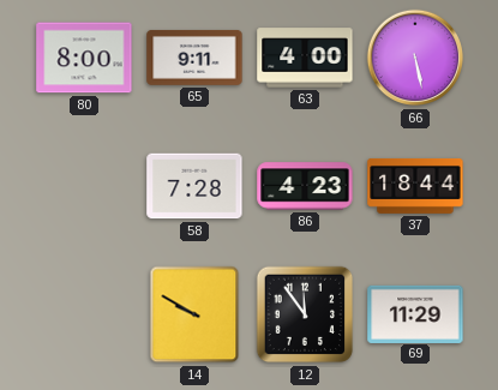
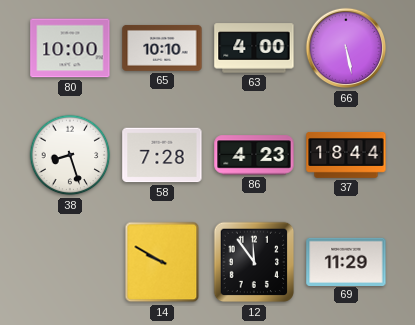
80: 8:00 -> 10:00 (70, 48)
65: 9:11 -> 10:10 (162, 48)
38: none -> 8:27 (70, 155)
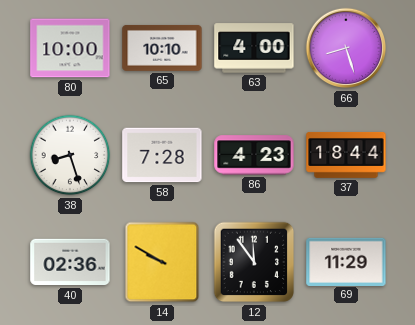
66: 5:28 -> 8:27 (346, 48)
40: none -> 02:36 (70, 262)
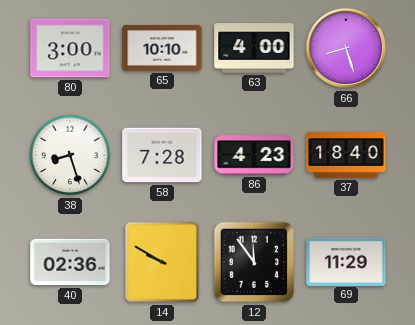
80: 10:00 -> 3:00 (70, 48)
37: 18:44 -> 18:40 (346, 155)
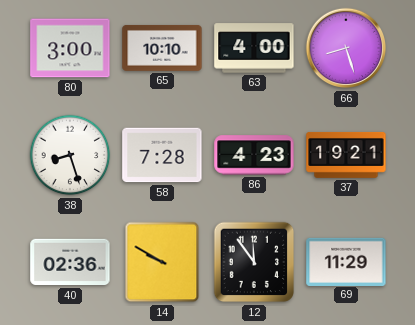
37: 18:40 -> 19:21 (346, 155)
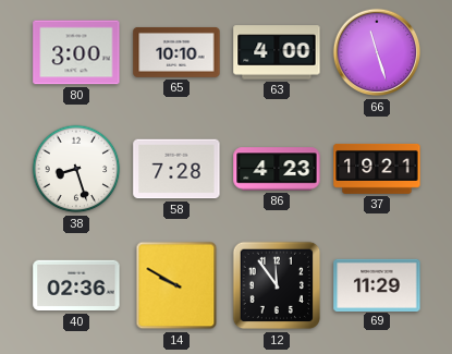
66: 8:27 -> 11:27 (377, 52)
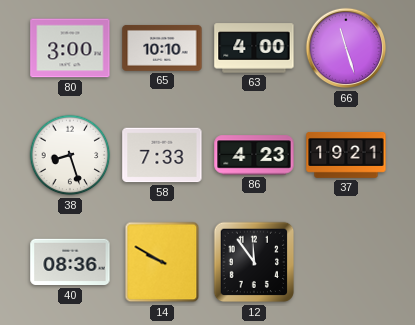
58: 7:28 -> 7:33 (162, 155)
40: 02:36 -> 08:36 (70, 262)
69: 11:29 -> none (377, 284)
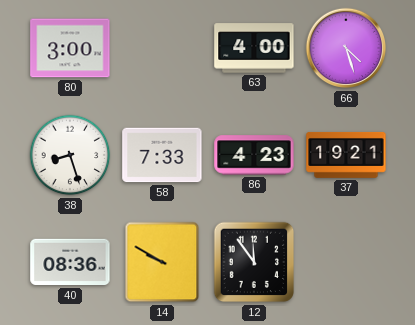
65: 10:10 -> none (162, 48)
66: 11:27 -> 4:27 (346, 48)
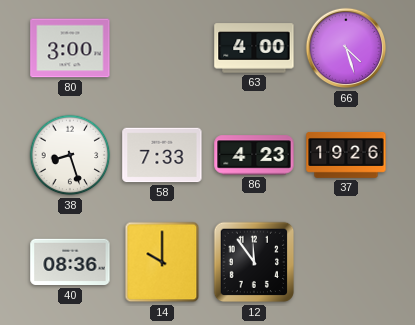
37: 19:21 -> 19:26 (346, 155)
14: 9:50 -> 10:00 (162, 262)
